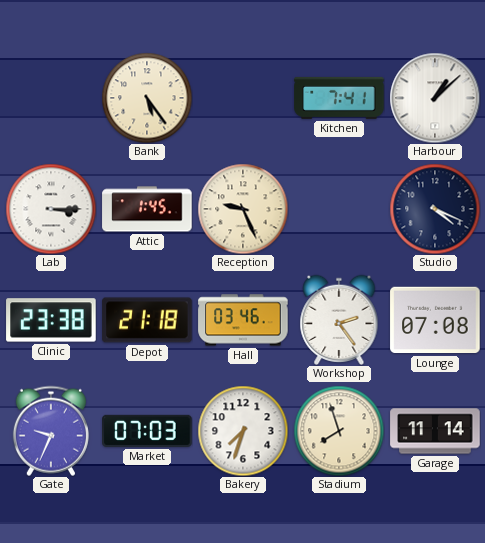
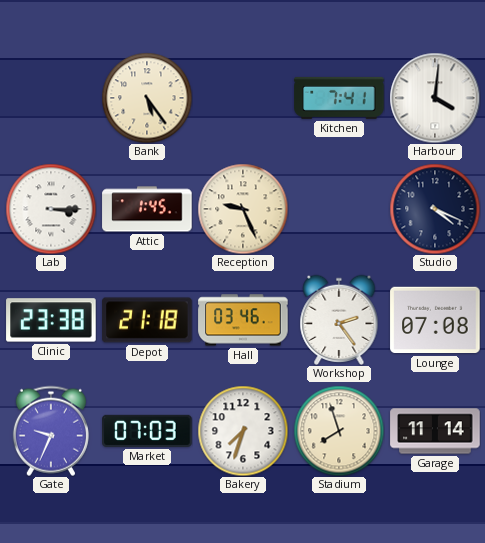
Harbour: 1:08 -> 4:01 (435, 98)
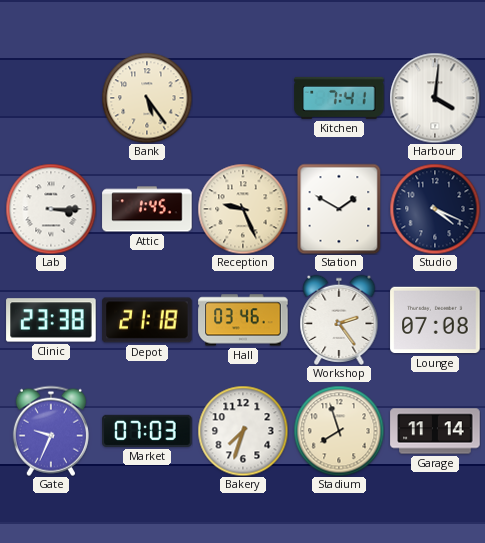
Station: none -> 1:50 (339, 209)
